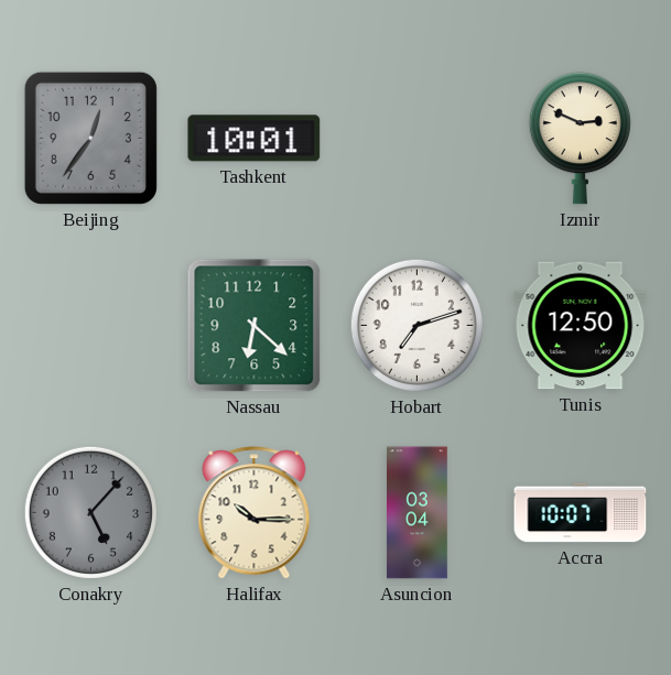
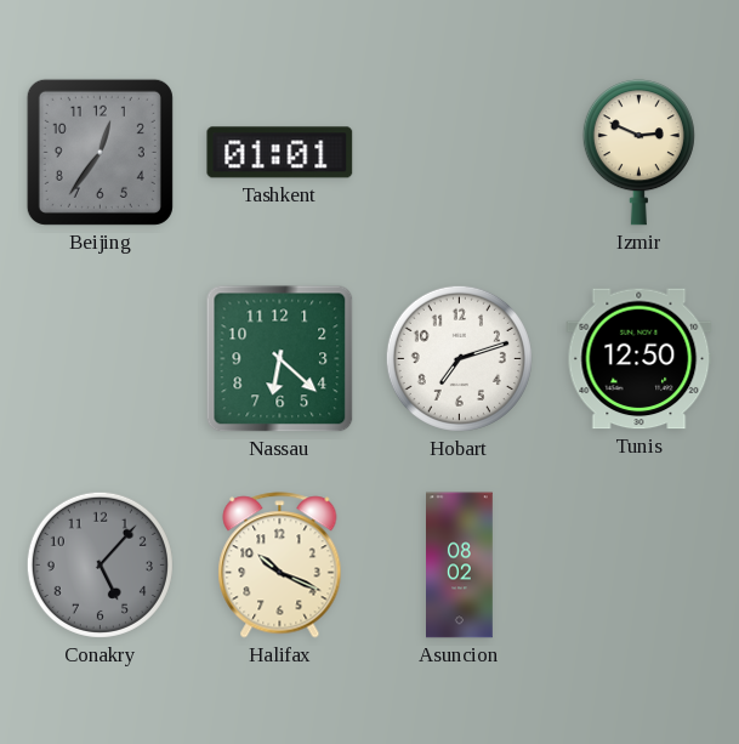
Tashkent: 10:01 -> 01:01 (280, 153)
Halifax: 10:15 -> 10:19 (280, 566)
Asuncion: 03:04 -> 08:02 (460, 566)
Accra: 10:07 -> none (581, 513)
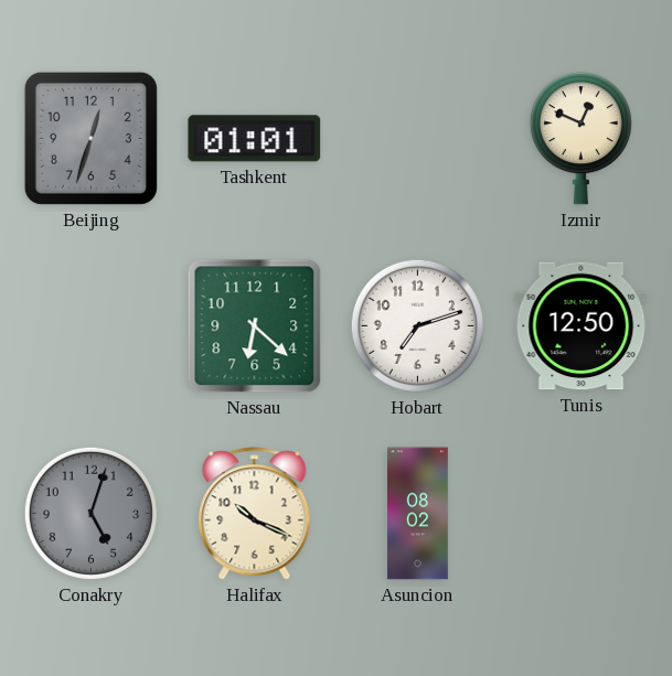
Beijing: 12:36 -> 12:33 (90, 138)
Izmir: 2:49 -> 12:49 (580, 139)
Conakry: 5:07 -> 5:03 (90, 513)
